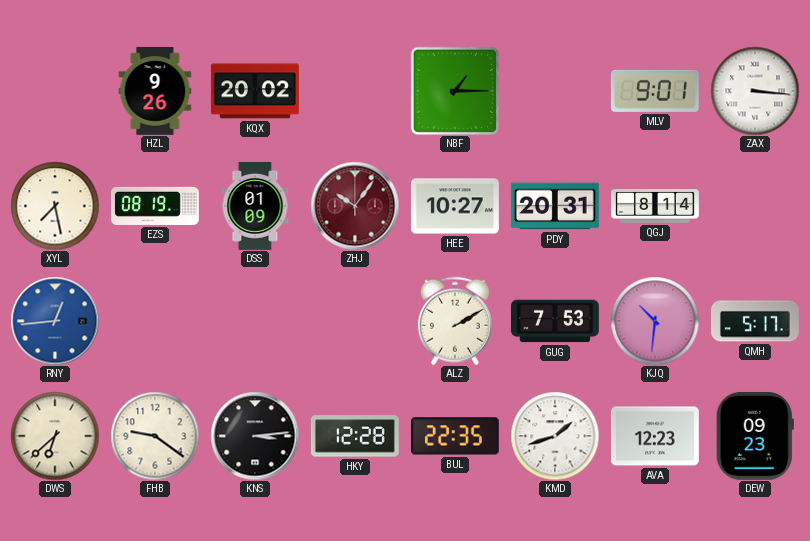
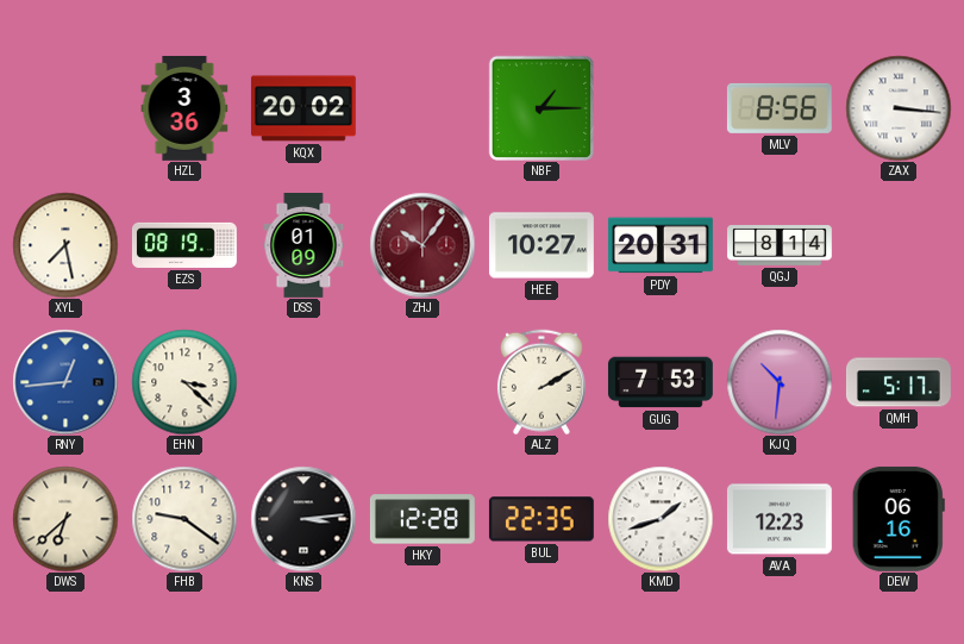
HZL: 9:26 -> 3:36 (184, 108)
MLV: 9:01 -> 8:56 (780, 108)
EHN: none -> 3:22 (184, 382)
DEW: 09:23 -> 06:16 (899, 519)
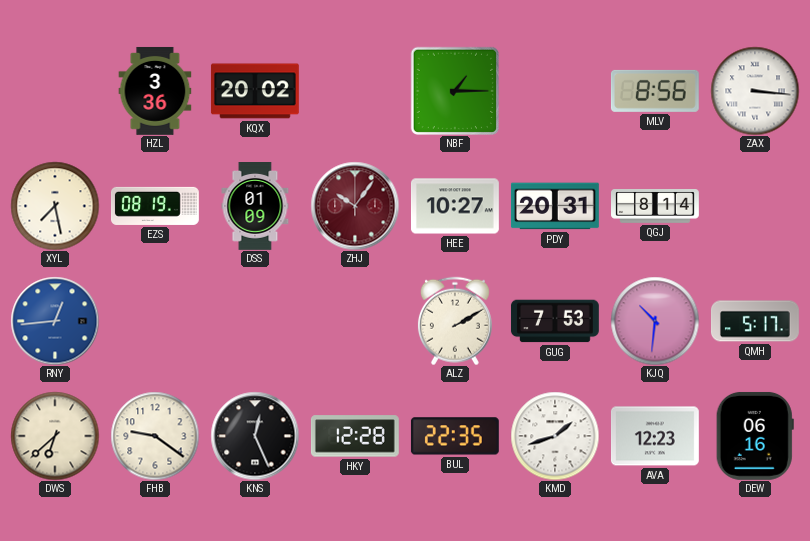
EHN: 3:22 -> none (184, 382)
KNS: 3:14 -> 12:26 (255, 436)
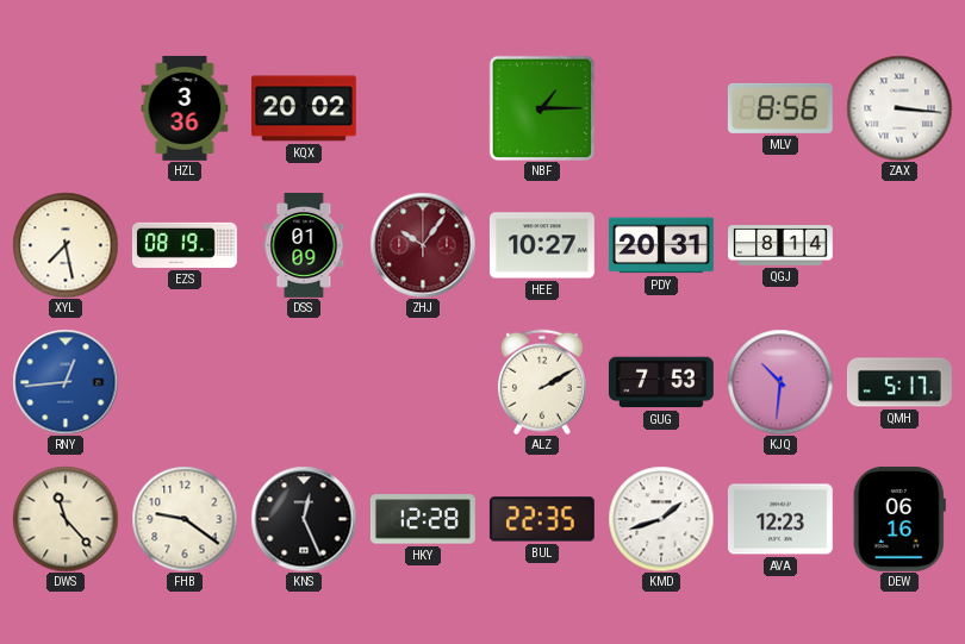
DWS: 6:38 -> 11:23 (66, 519)
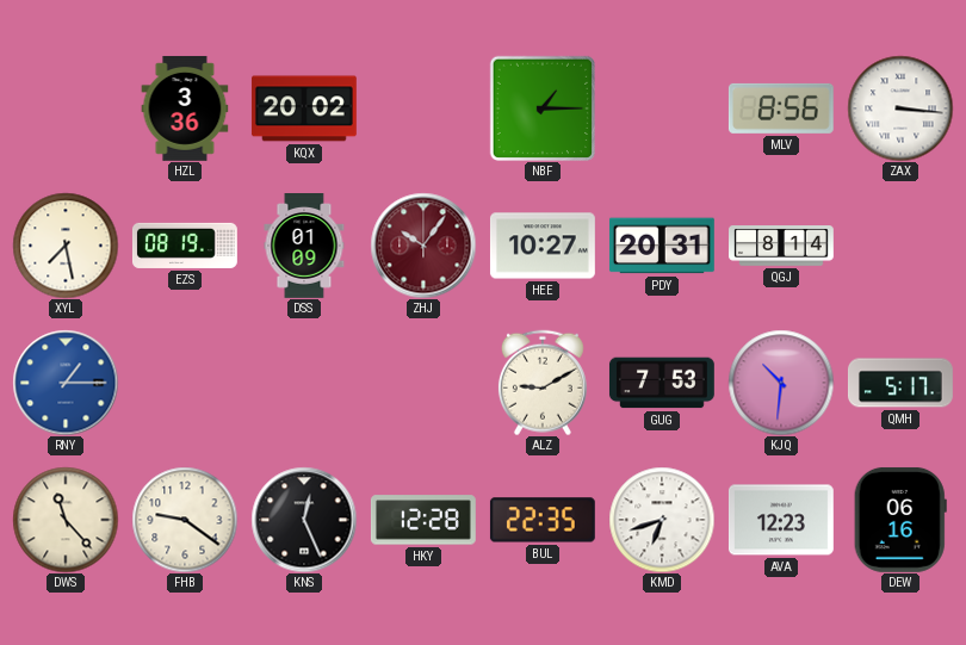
RNY: 12:44 -> 1:15 (66, 383)
ALZ: 2:10 -> 9:10 (543, 383)
KMD: 1:42 -> 6:42 (662, 520)
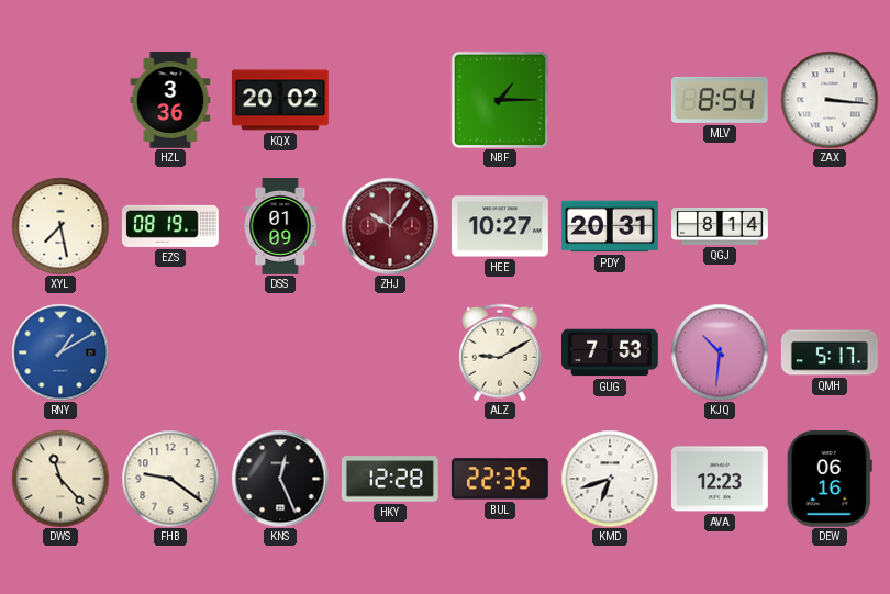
MLV: 8:56 -> 8:54 (720, 100)
RNY: 1:15 -> 1:10 (60, 352)
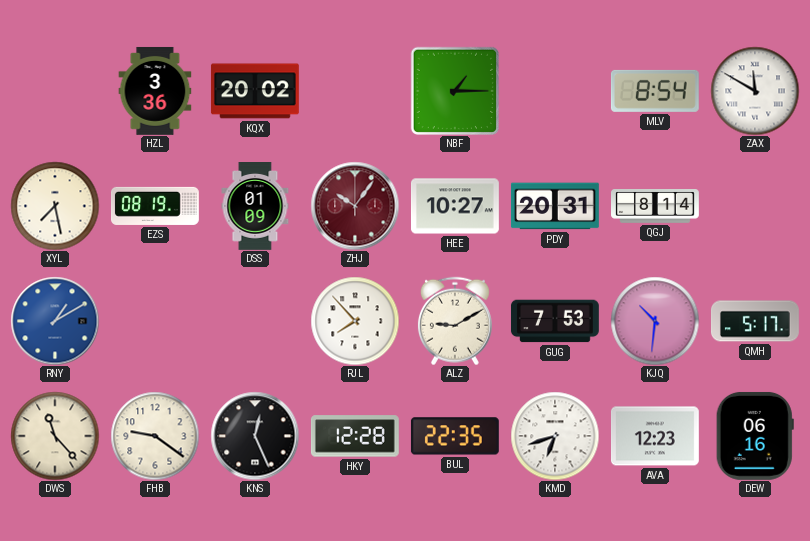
ZAX: 3:16 -> 11:50 (755, 91)
RJL: none -> 7:53 (355, 321)
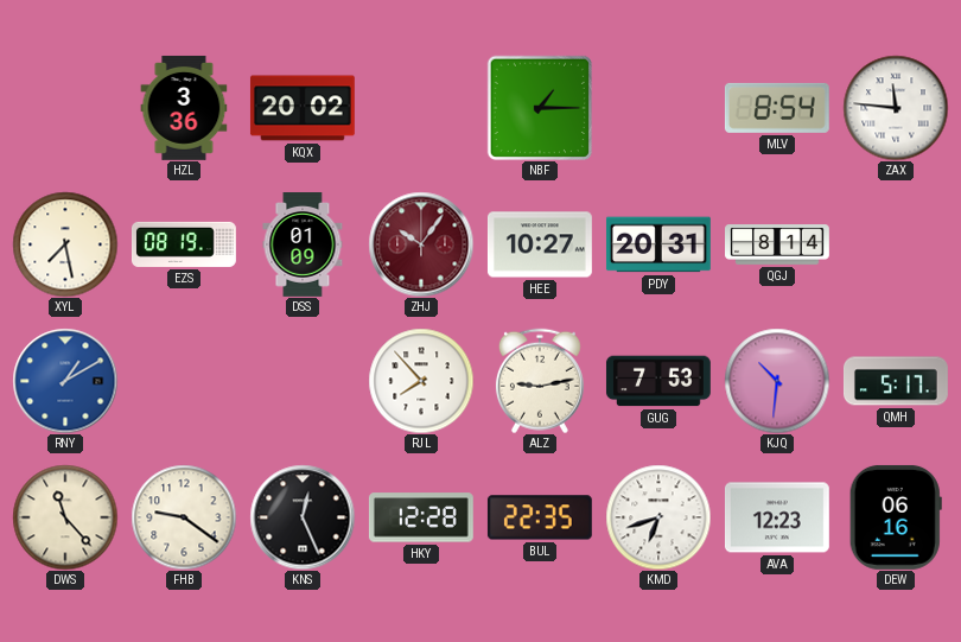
ZAX: 11:50 -> 11:46 (896, 108)
ALZ: 9:10 -> 9:13 (540, 381)
